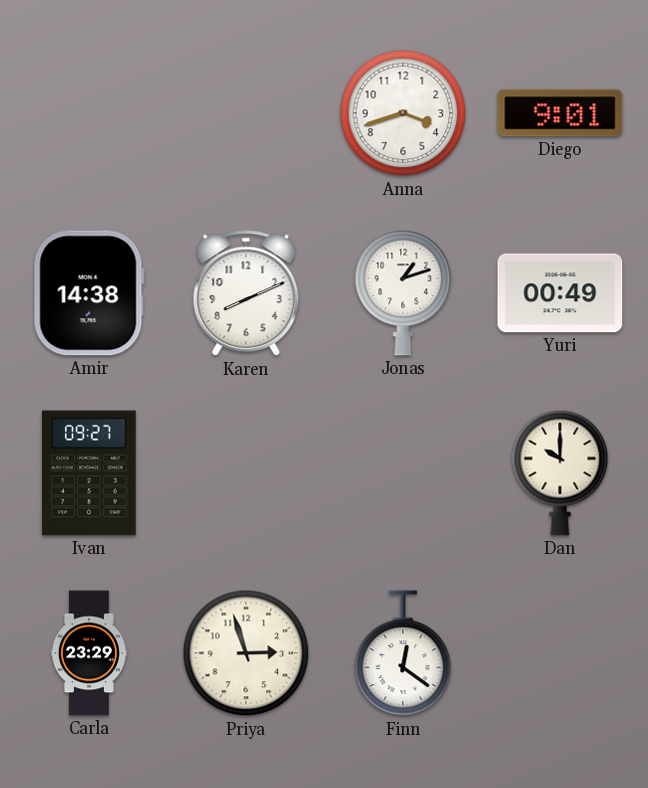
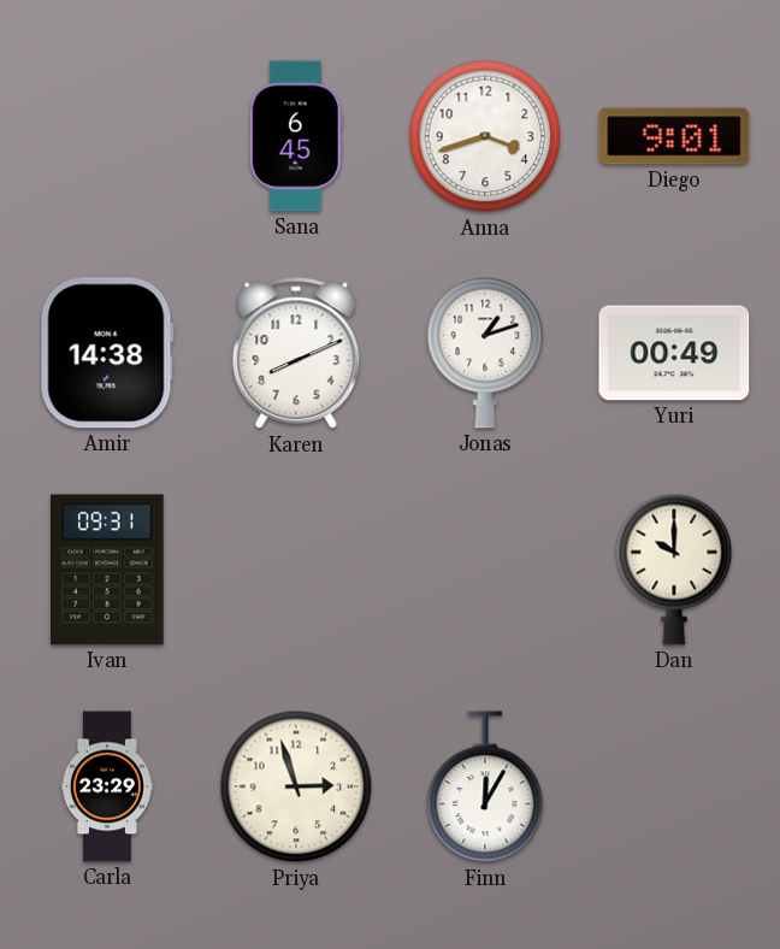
Sana: none -> 6:45 (296, 136)
Ivan: 09:27 -> 09:31 (107, 570)
Finn: 12:21 -> 12:05 (485, 788)
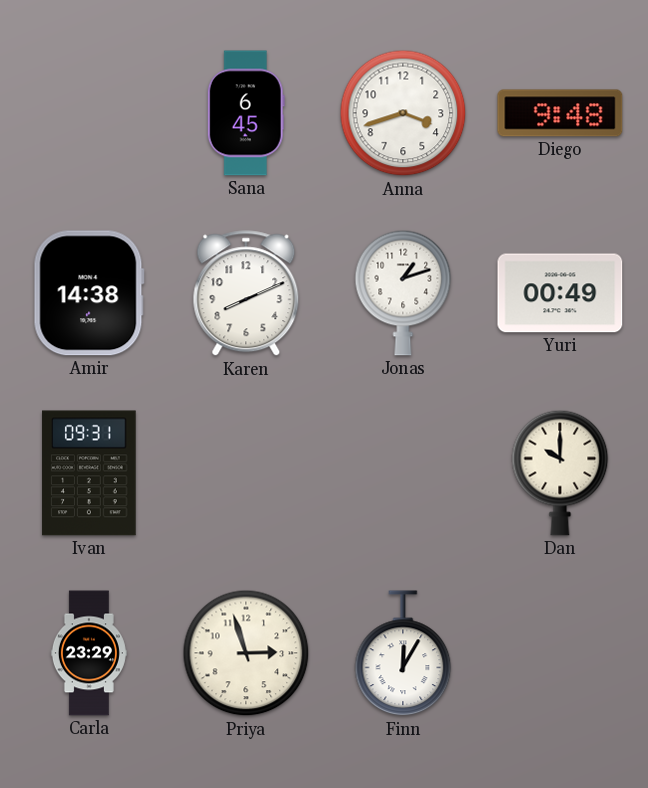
Diego: 9:01 -> 9:48 (560, 113)
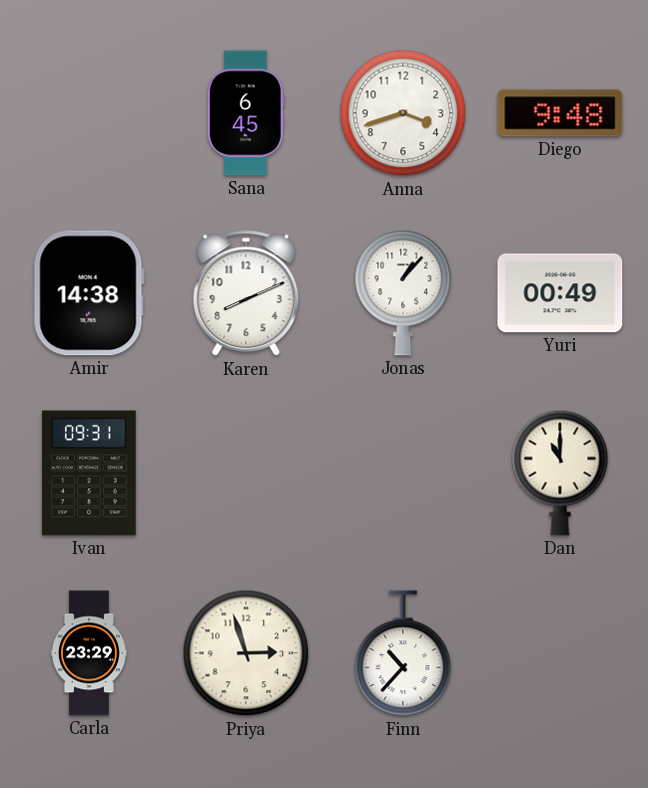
Jonas: 1:12 -> 1:07 (403, 293)
Dan: 10:00 -> 11:00 (560, 473)
Finn: 12:05 -> 10:37 (403, 654)
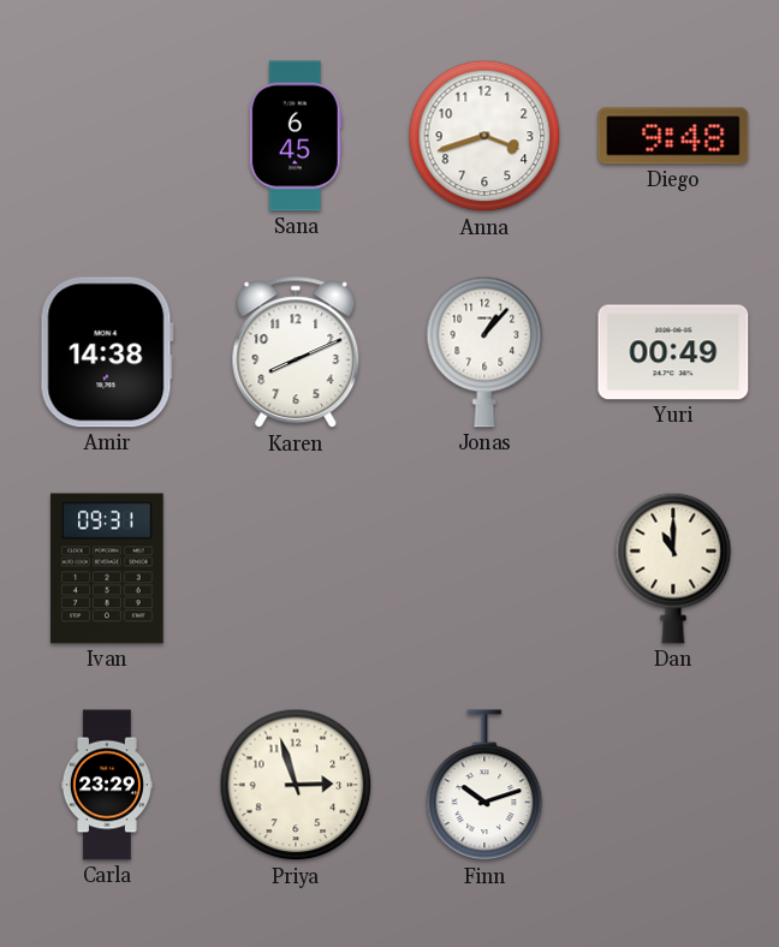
Finn: 10:37 -> 10:12 (484, 786)
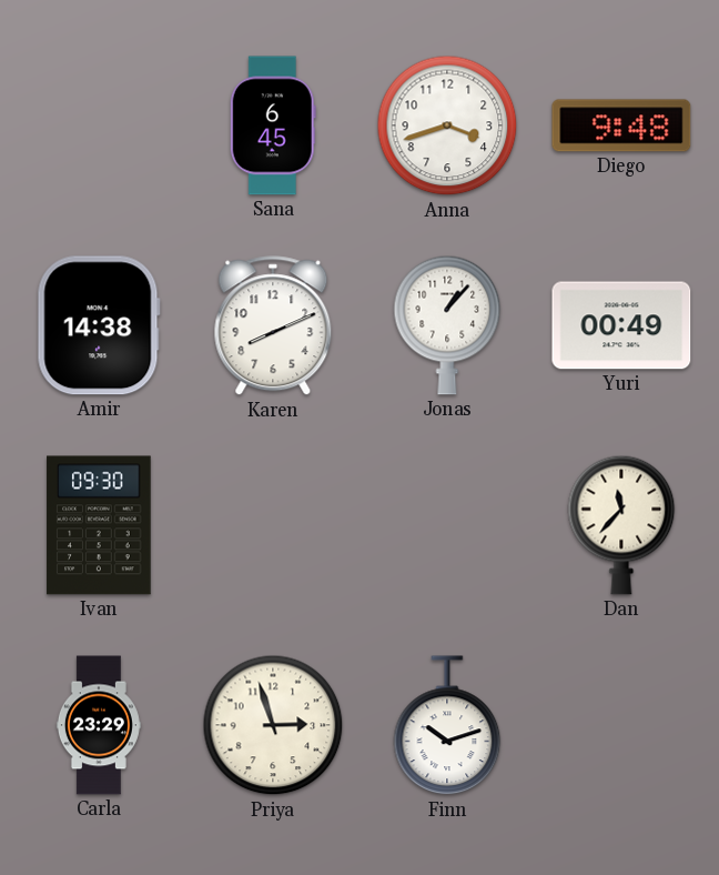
Ivan: 09:31 -> 09:30 (99, 525)
Dan: 11:00 -> 11:37 (621, 525)
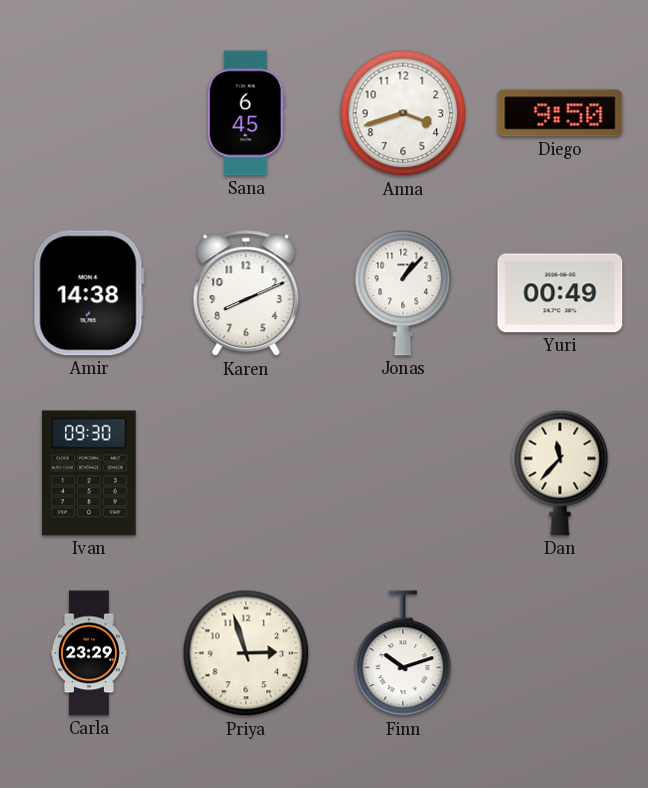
Diego: 9:48 -> 9:50 (560, 113)
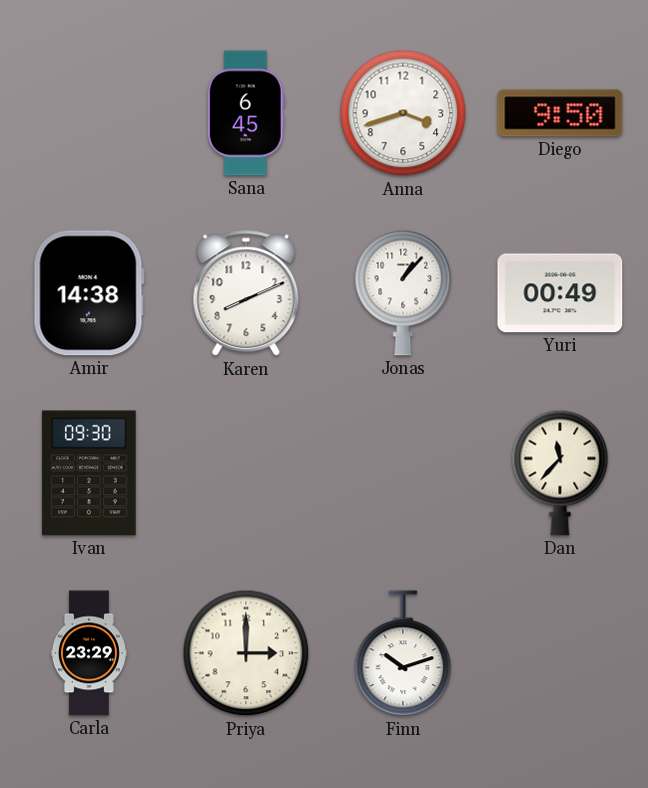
Priya: 2:57 -> 3:00 (246, 653)
